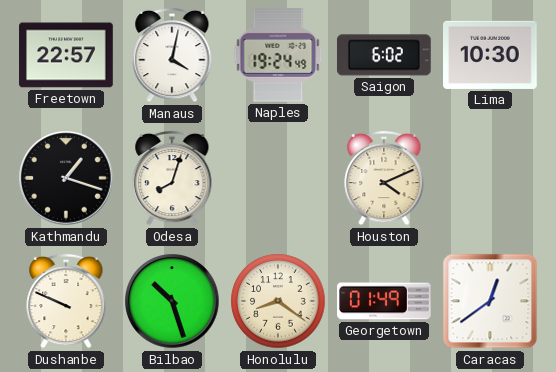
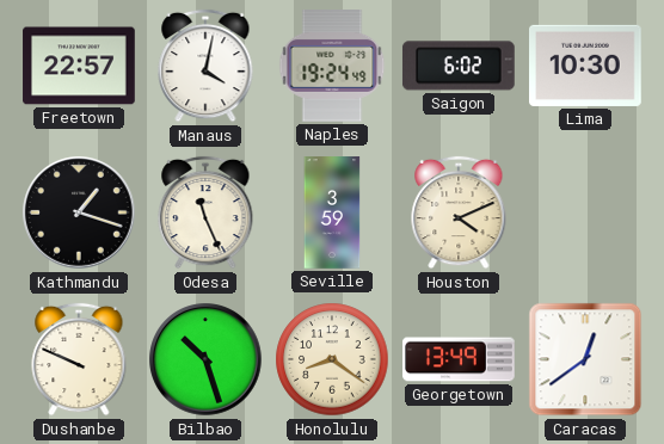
Odesa: 8:03 -> 11:26 (205, 212)
Seville: none -> 3:59 (332, 212)
Georgetown: 01:49 -> 13:49 (459, 359)
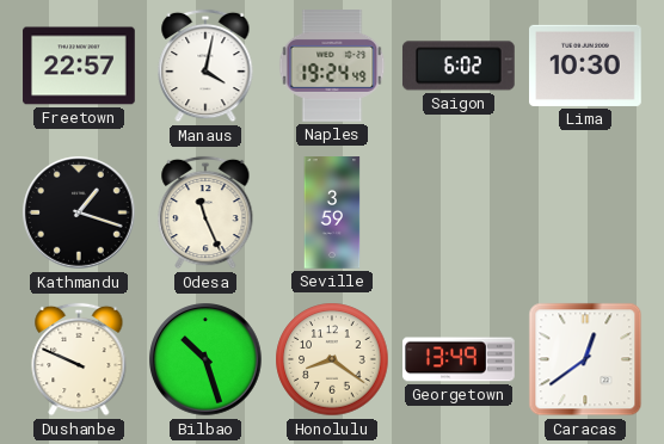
Houston: 4:11 -> none (459, 212)
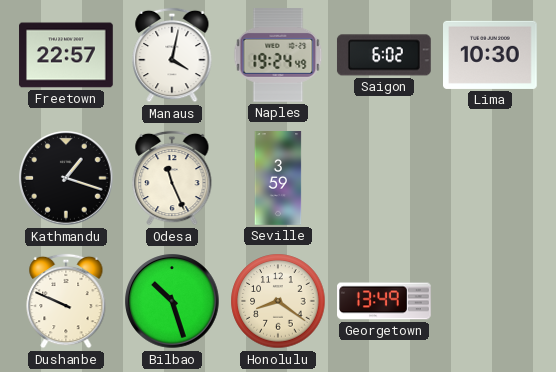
Caracas: 12:39 -> none (585, 359)
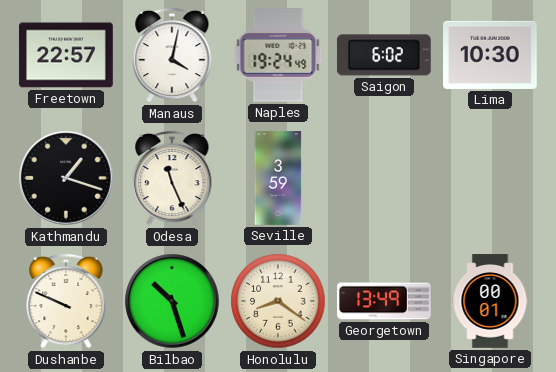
Singapore: none -> 00:01 (490, 301)
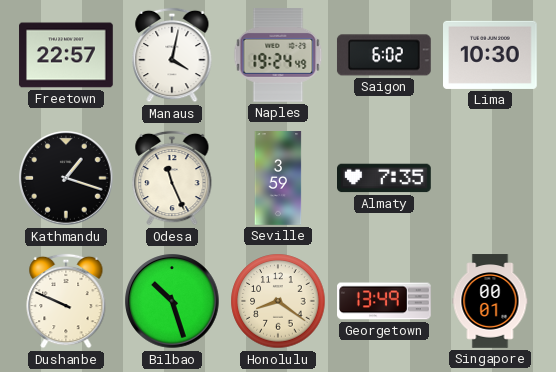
Almaty: none -> 7:35 (385, 178)
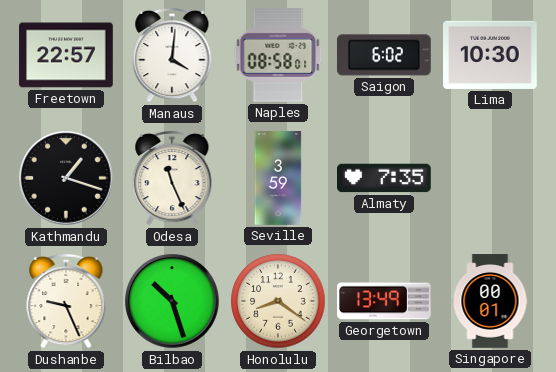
Manaus: 4:02 -> 4:01 (172, 55)
Naples: 19:24 -> 08:58 (278, 56)
Dushanbe: 9:49 -> 9:26 (66, 301)
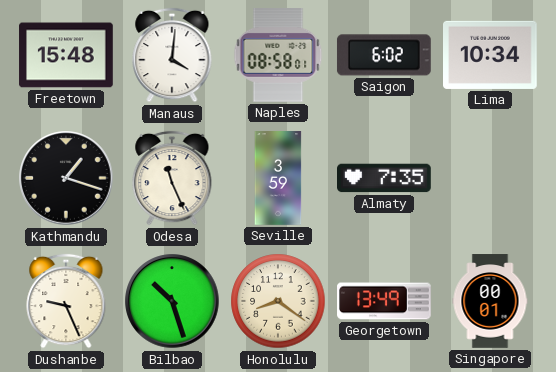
Freetown: 22:57 -> 15:48 (66, 55)
Lima: 10:30 -> 10:34 (491, 55)
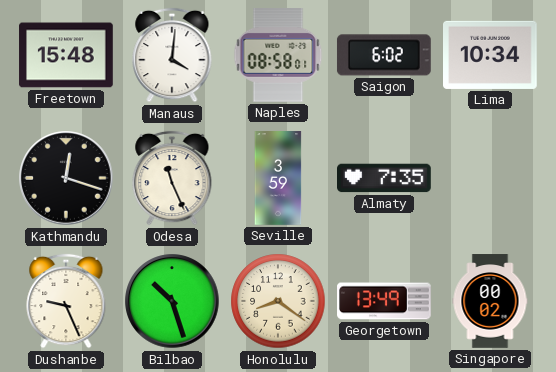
Kathmandu: 1:18 -> 12:18 (66, 178)
Singapore: 00:01 -> 00:02 (490, 301)
